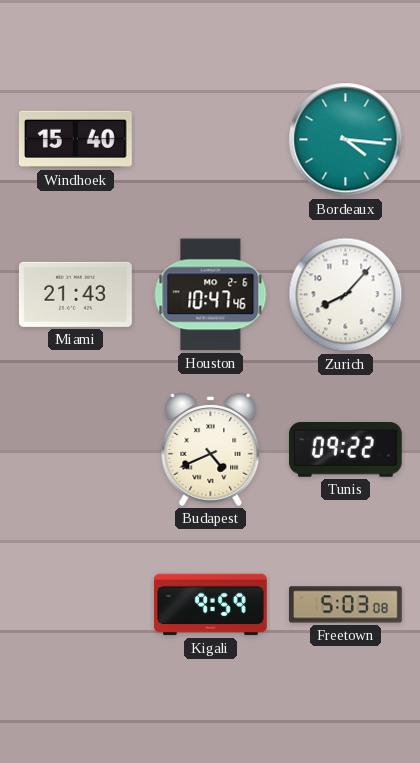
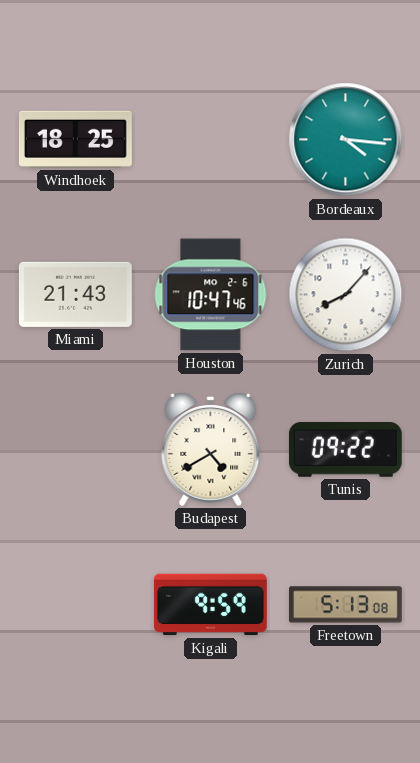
Windhoek: 15:40 -> 18:25 (75, 139)
Budapest: 4:41 -> 4:40 (211, 450)
Freetown: 5:03 -> 5:13 (345, 605)
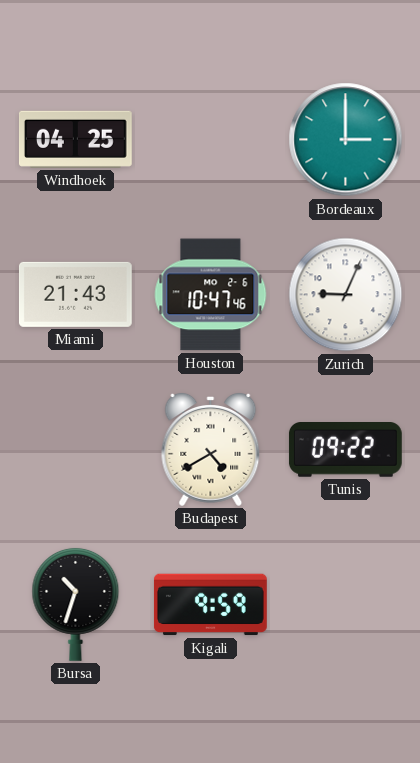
Windhoek: 18:25 -> 04:25 (75, 139)
Bordeaux: 4:16 -> 3:00 (346, 140)
Zurich: 8:07 -> 9:04 (346, 295)
Bursa: none -> 10:33 (76, 604)
Freetown: 5:13 -> none (345, 605)
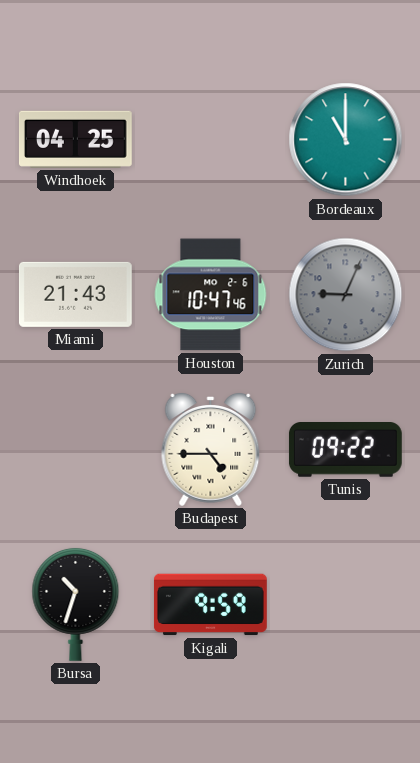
Bordeaux: 3:00 -> 11:00 (346, 140)
Zurich dial: white -> grey (346, 295)
Budapest: 4:40 -> 4:45 (211, 450)
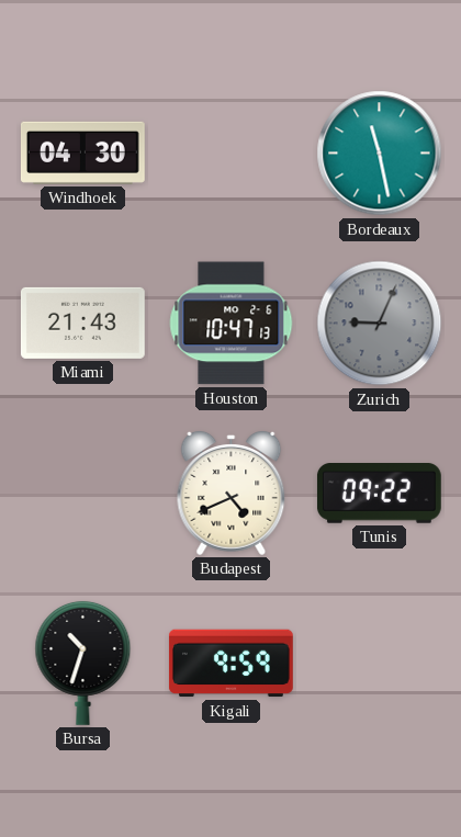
Windhoek: 04:25 -> 04:30 (82, 152)
Bordeaux: 11:00 -> 11:28 (380, 154)
Houston: 10:47:46 -> 10:47:13 (232, 324)
Budapest: 4:45 -> 4:41 (232, 494)
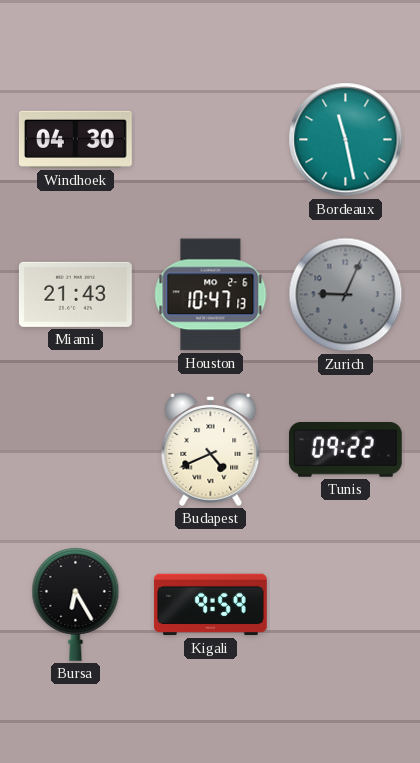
Bursa: 10:33 -> 6:25 (76, 604)
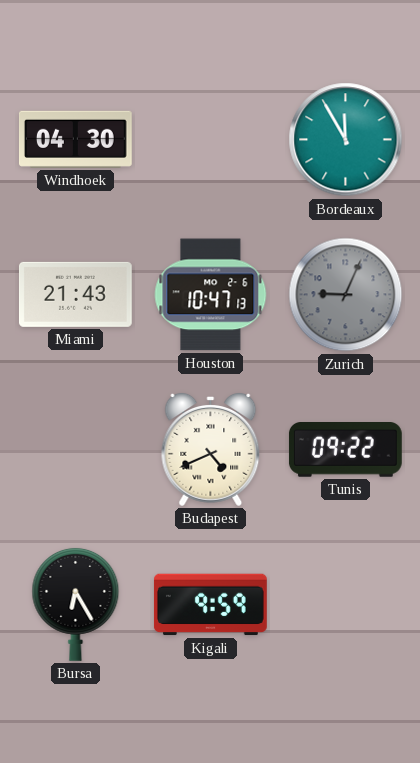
Bordeaux: 11:28 -> 11:55 (346, 140)
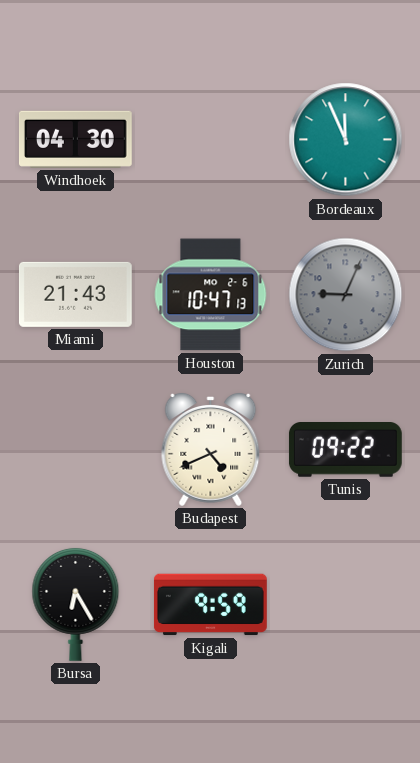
Bordeaux: 11:55 -> 11:56 (346, 140)
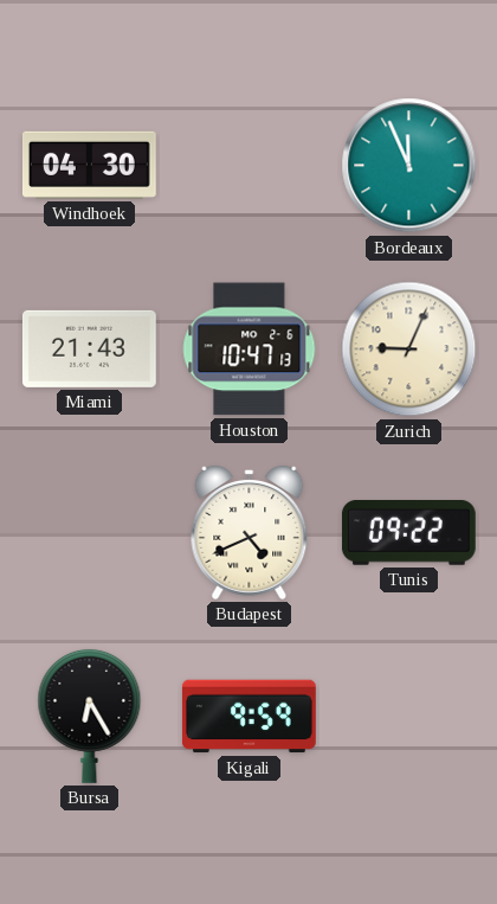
Zurich dial: grey -> cream (409, 350)
